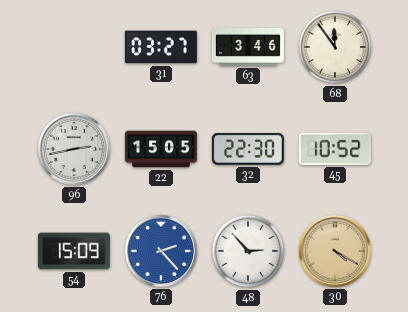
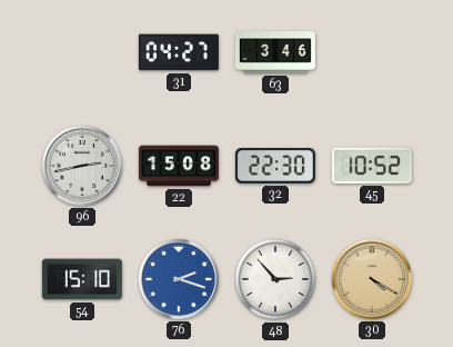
31: 03:27 -> 04:27 (179, 52)
68: 11:54 -> none (335, 47)
22: 15:05 -> 15:08 (179, 166)
54: 15:09 -> 15:10 (82, 279)
76: 2:23 -> 2:18 (179, 279)
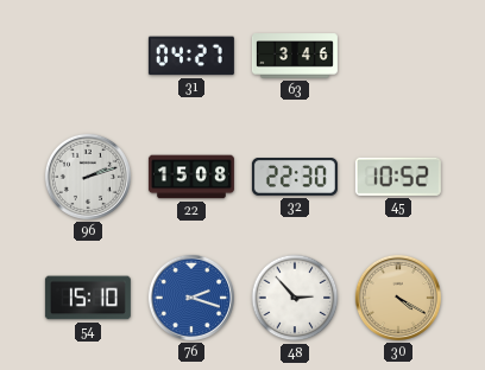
96: 2:43 -> 2:12 (88, 177)
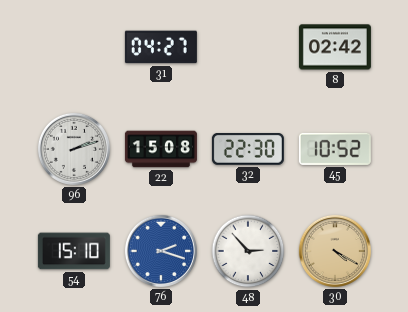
63: 3:46 -> none (295, 56)
8: none -> 02:42 (335, 47)
